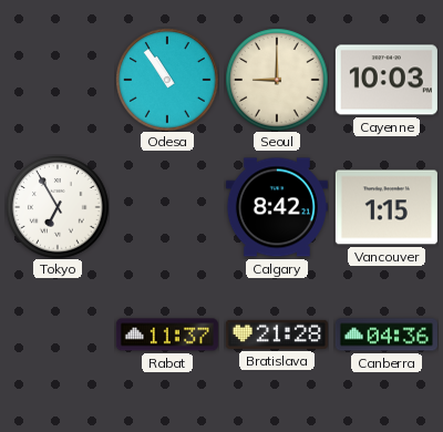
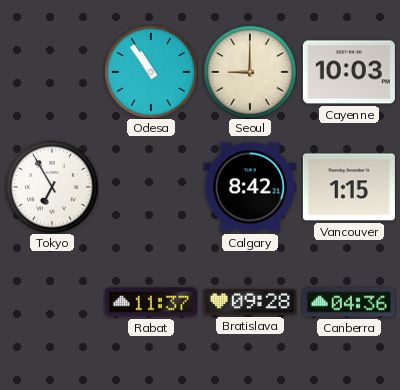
Bratislava: 21:28 -> 09:28 (250, 302)
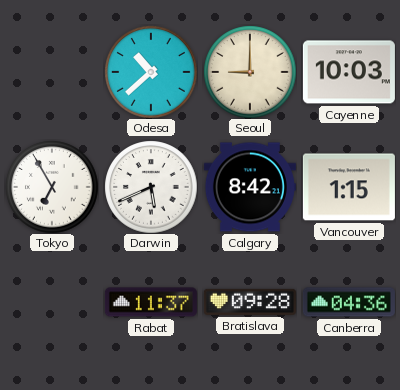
Odesa: 10:54 -> 10:38 (151, 72)
Darwin: none -> 5:41 (151, 187)
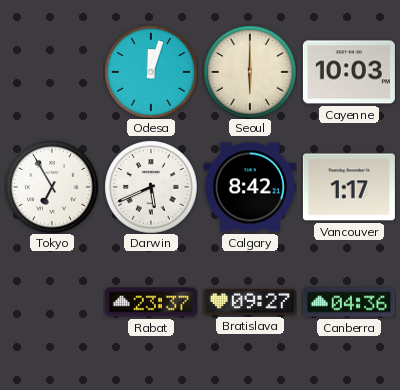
Odesa: 10:38 -> 12:03 (151, 72)
Seoul: 9:00 -> 6:00 (250, 72)
Vancouver: 1:15 -> 1:17 (349, 187)
Rabat: 11:37 -> 23:37 (151, 302)
Bratislava: 09:28 -> 09:27 (250, 302)
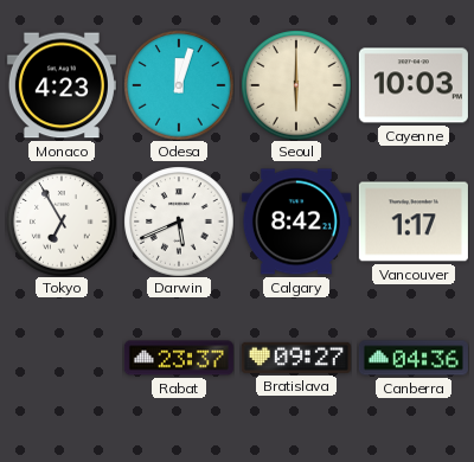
Monaco: none -> 4:23 (62, 85)
